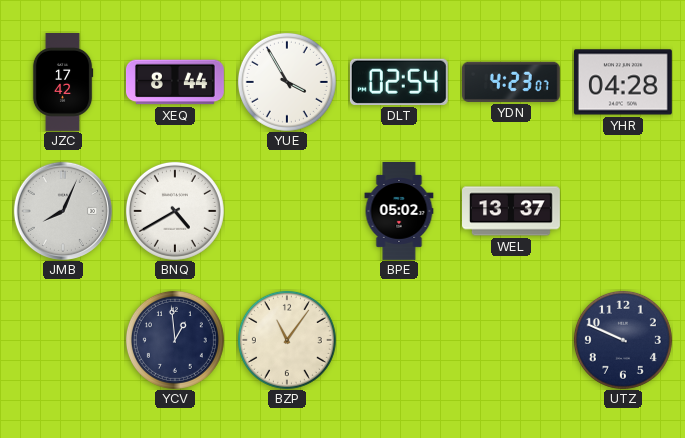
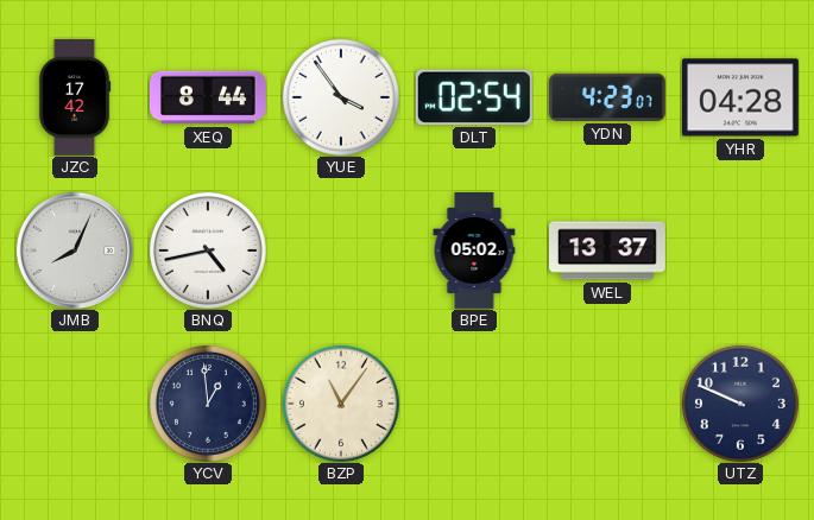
YUE: 3:55 -> 3:54 (341, 97)
BNQ: 4:40 -> 4:43 (208, 251)
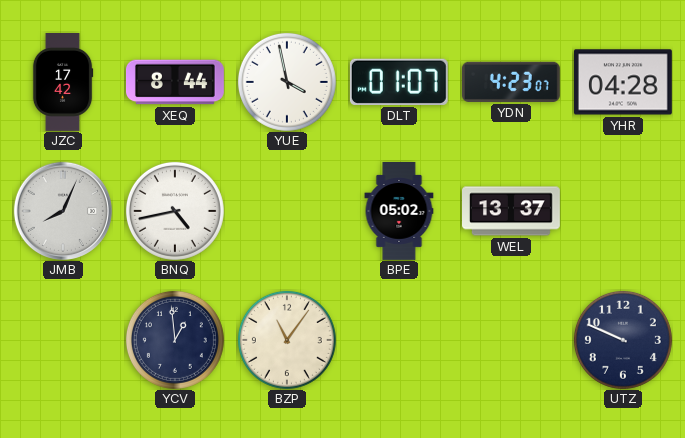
YUE: 3:54 -> 3:58 (287, 82)
DLT: 02:54 -> 01:07 (399, 82)
